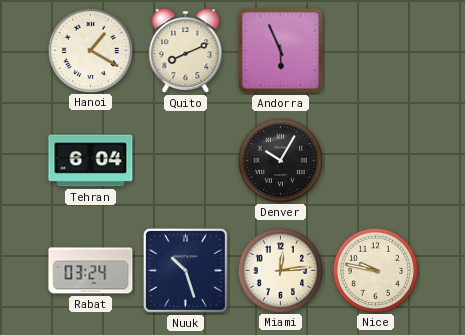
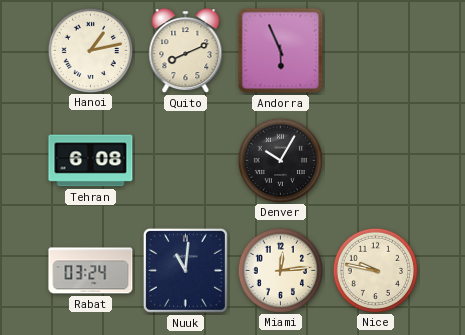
Hanoi: 1:20 -> 1:13 (90, 50)
Tehran: 6:04 -> 6:08 (91, 161)
Nuuk: 10:27 -> 11:01 (185, 270)
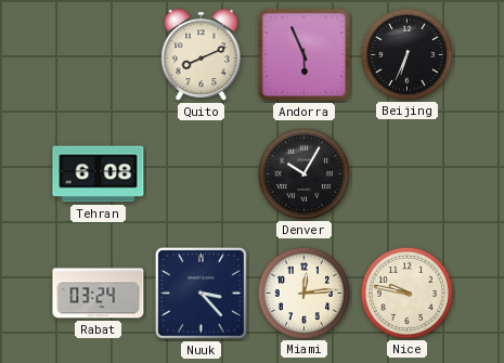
Hanoi: 1:13 -> none (90, 50)
Beijing: none -> 6:34 (406, 54)
Nuuk: 11:01 -> 3:23 (201, 293)
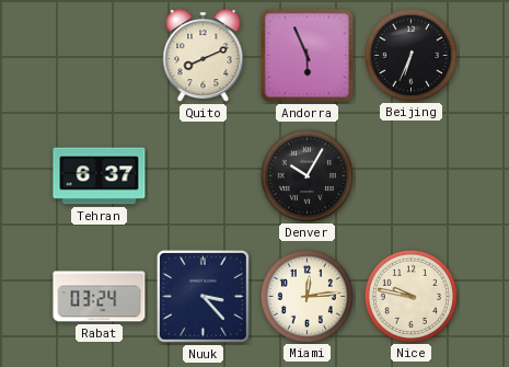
Tehran: 6:08 -> 6:37 (100, 176)
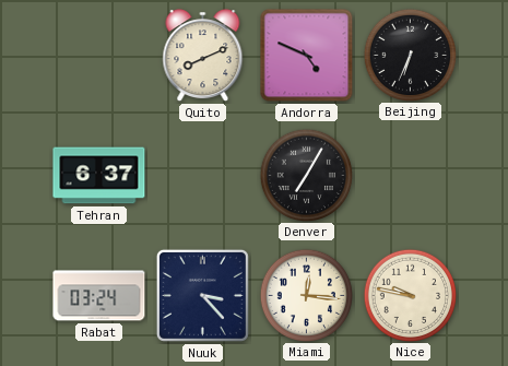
Andorra: 5:56 -> 4:49 (307, 56)
Denver: 10:05 -> 7:05 (306, 175)
Miami: 12:14 -> 12:16 (306, 295)
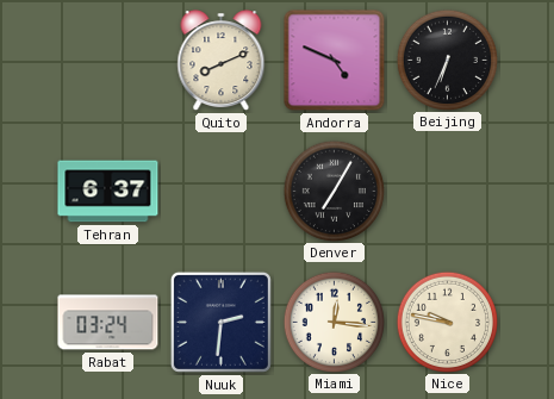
Nuuk: 3:23 -> 2:31 (220, 322)
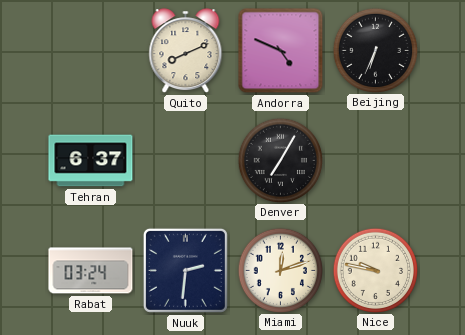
Miami: 12:16 -> 12:12 (280, 270)
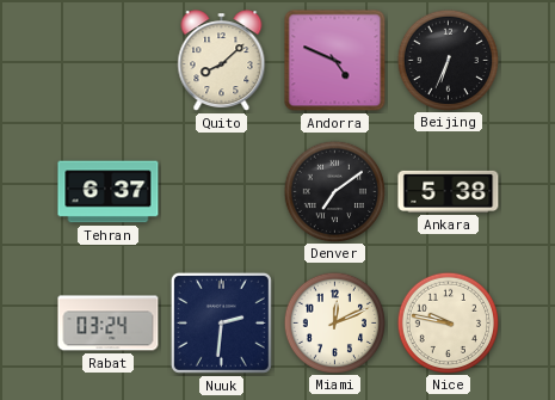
Quito: 8:11 -> 8:08 (222, 61)
Denver: 7:05 -> 7:09 (334, 191)
Ankara: none -> 5:38 (449, 191)
Miami: 12:12 -> 12:11 (334, 322)
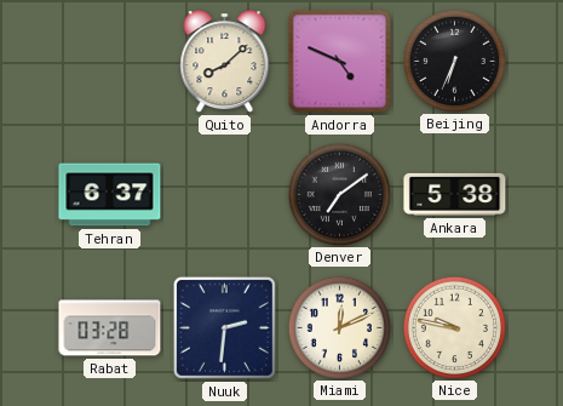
Rabat: 03:24 -> 03:28 (110, 328)
